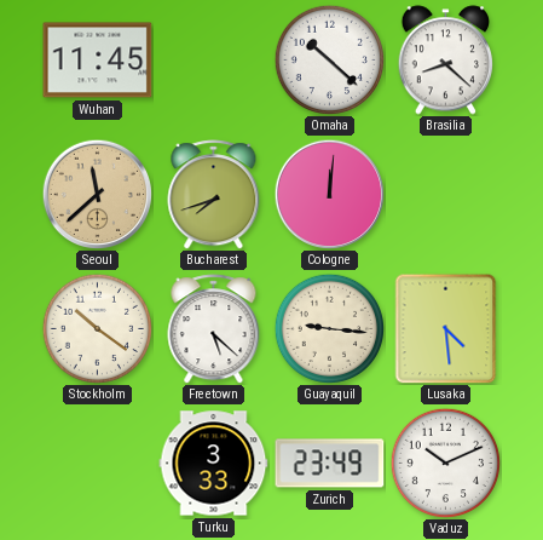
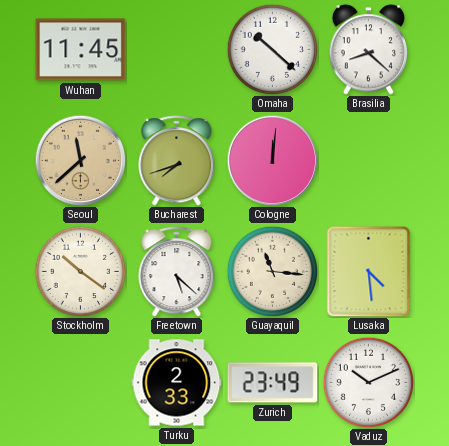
Guayaquil: 9:16 -> 11:16 (272, 271)
Turku: 3:33 -> 2:33 (177, 383)
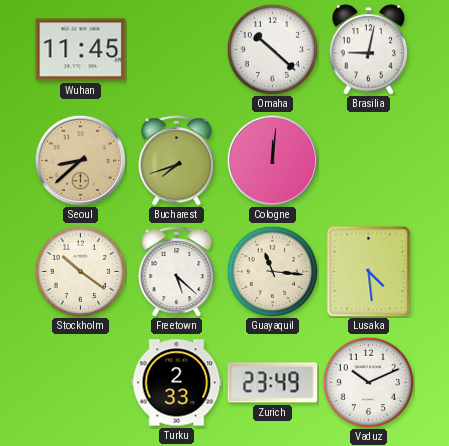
Brasilia: 8:22 -> 9:02 (369, 50)
Seoul: 11:38 -> 8:38 (80, 160)
